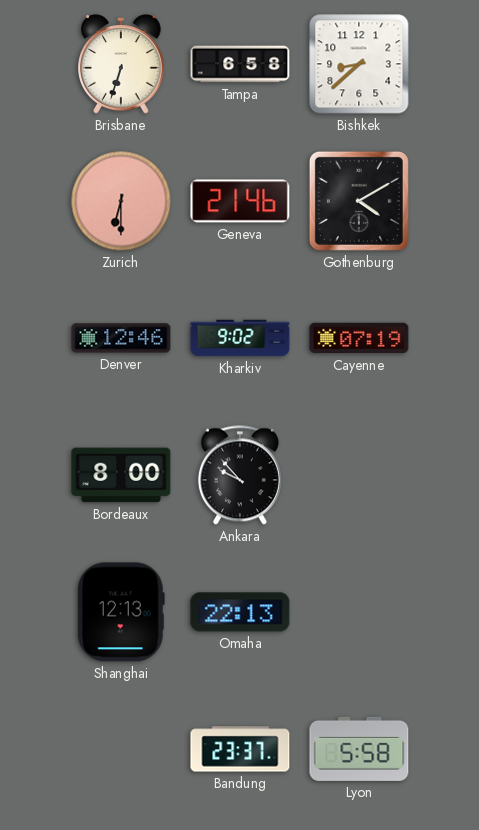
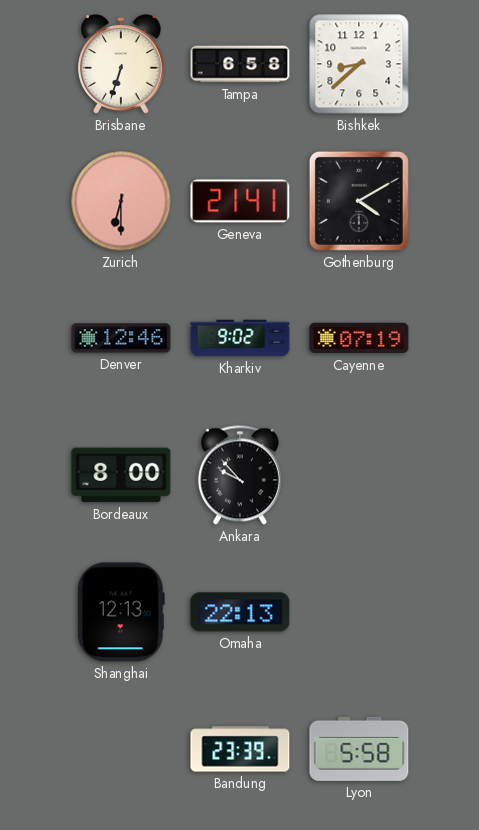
Geneva: 21:46 -> 21:41 (240, 201)
Bandung: 23:37 -> 23:39 (240, 749)
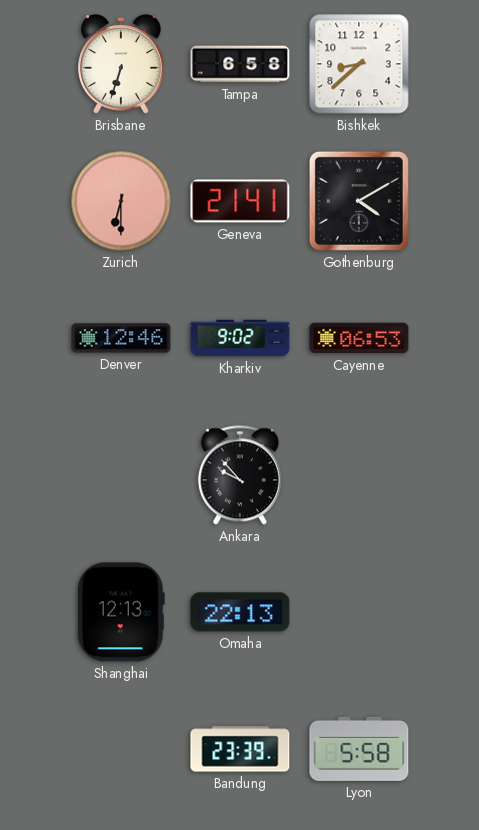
Cayenne: 07:19 -> 06:53 (359, 338)
Bordeaux: 8:00 -> none (121, 475)
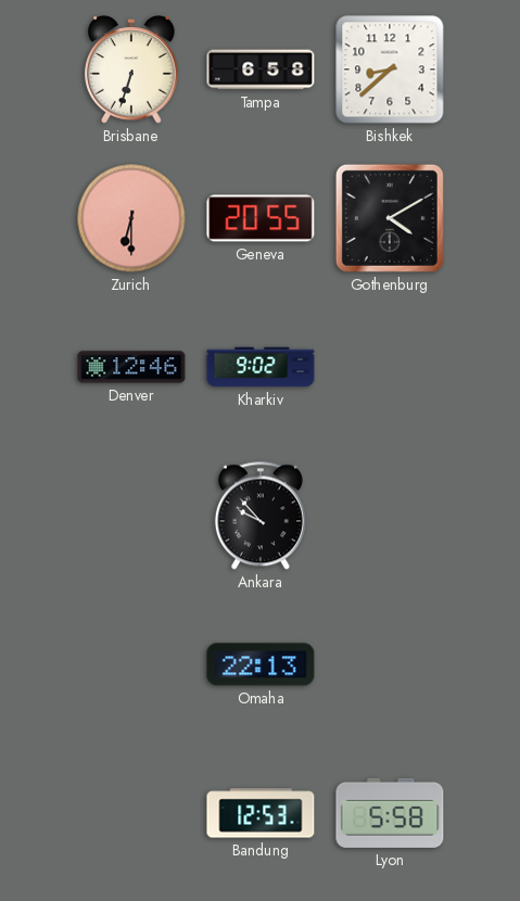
Geneva: 21:41 -> 20:55 (261, 218)
Cayenne: 06:53 -> none (359, 338)
Shanghai: 12:13 -> none (121, 612)
Bandung: 23:39 -> 12:53 (261, 813)
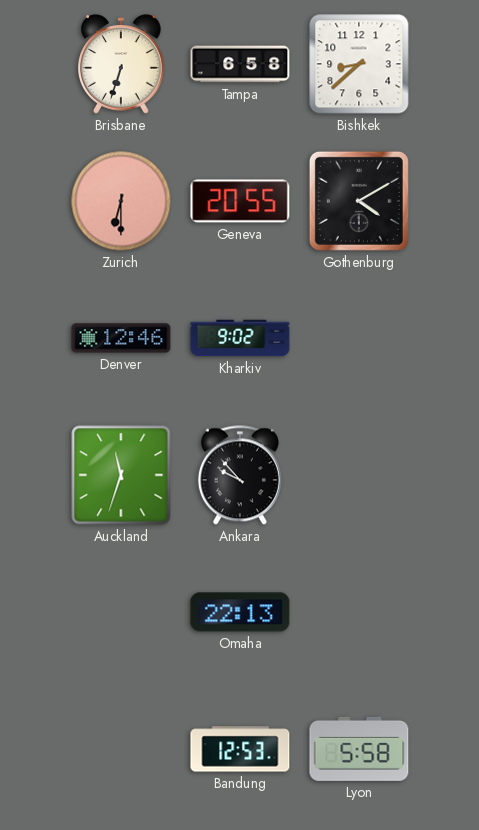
Auckland: none -> 11:33 (121, 475)
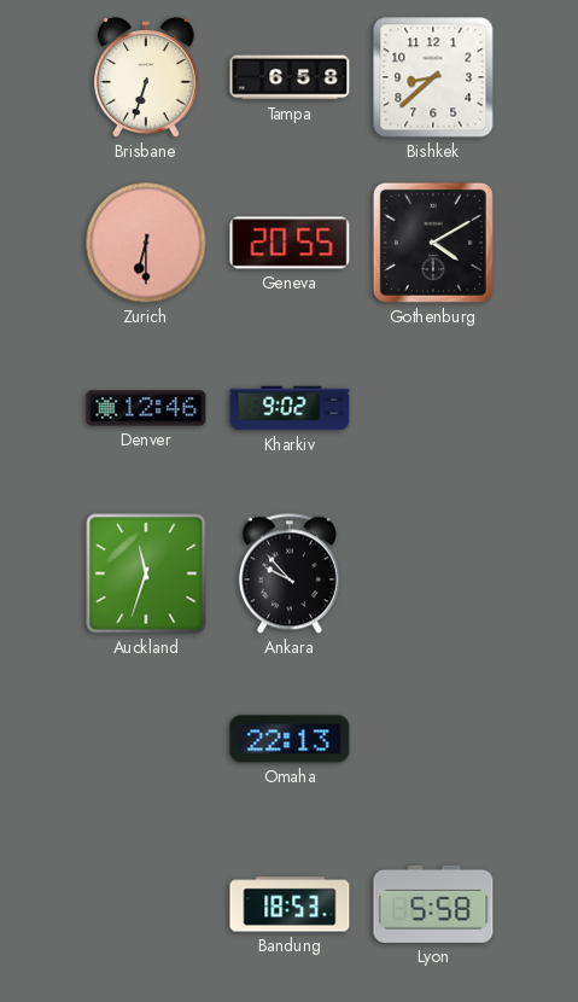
Bandung: 12:53 -> 18:53 (290, 904)
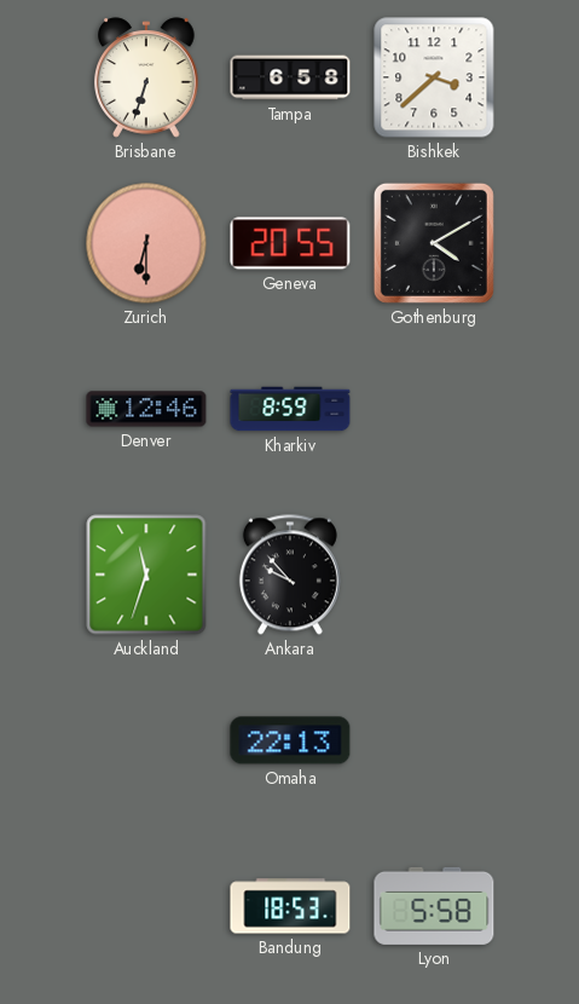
Bishkek: 8:38 -> 3:38 (434, 77)
Kharkiv: 9:02 -> 8:59 (290, 409)
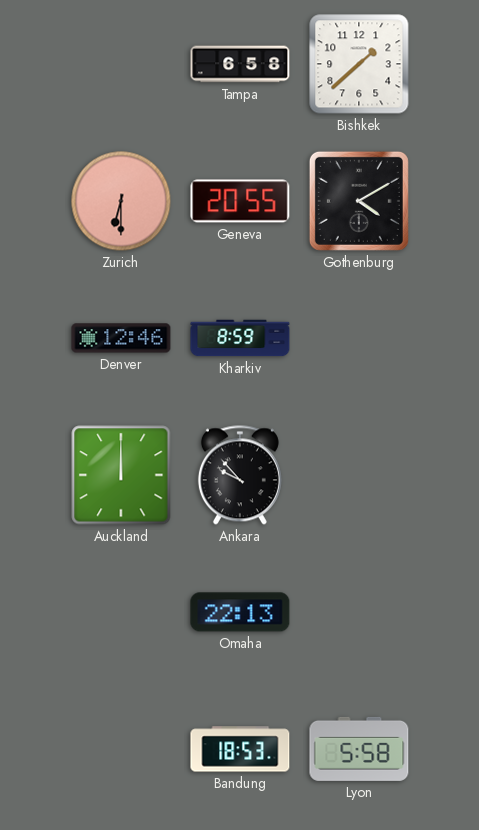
Brisbane: 6:33 -> none (146, 77)
Bishkek: 3:38 -> 1:38 (359, 64)
Auckland: 11:33 -> 12:00 (121, 475)
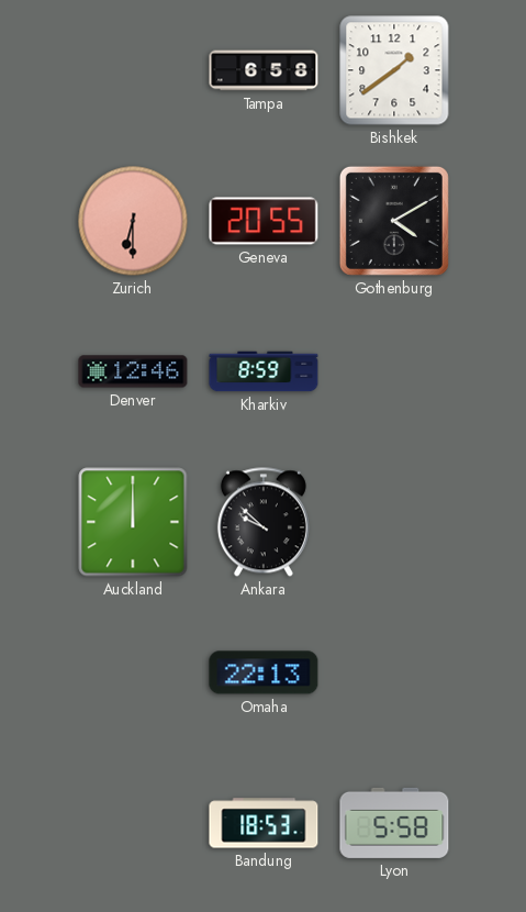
Bishkek: 1:38 -> 1:39 (394, 70)
Ankara: 9:53 -> 9:52 (264, 522)
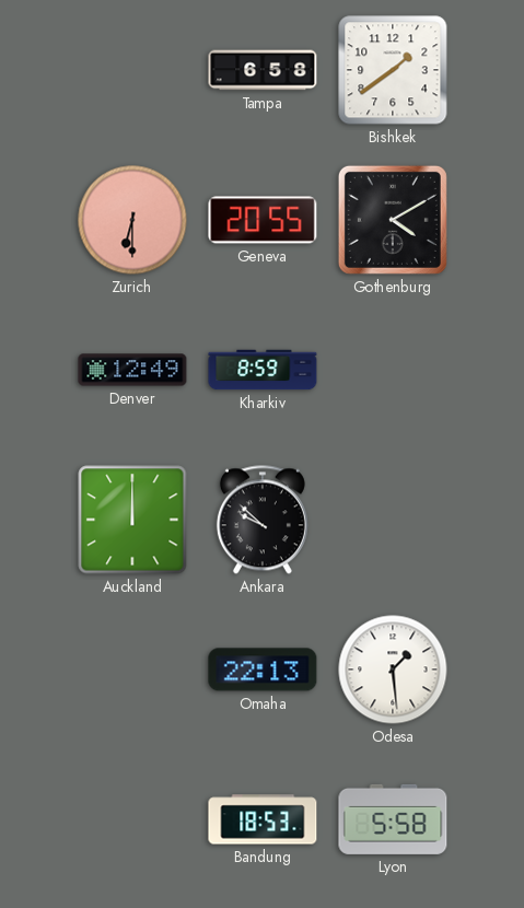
Denver: 12:46 -> 12:49 (132, 370)
Odesa: none -> 1:29 (393, 670)
